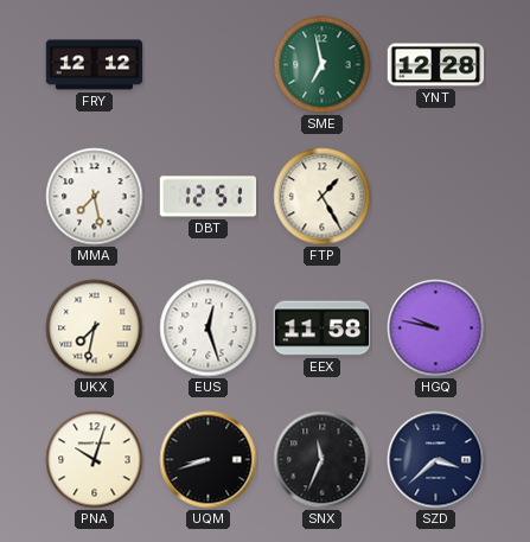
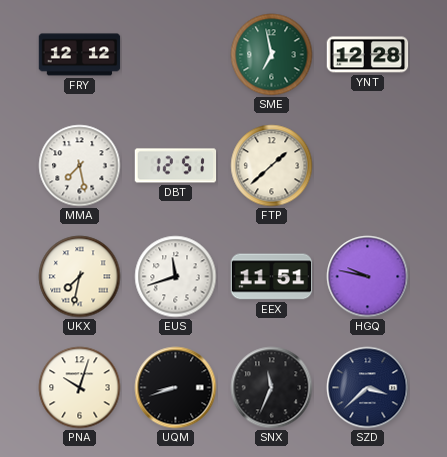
FTP: 1:25 -> 1:38 (272, 166)
EUS: 12:27 -> 11:42 (176, 277)
EEX: 11:58 -> 11:51 (272, 277)
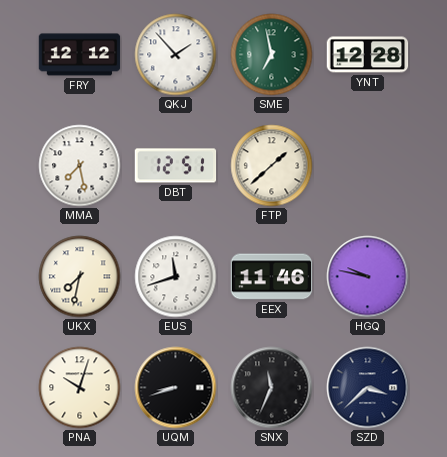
QKJ: none -> 1:53 (176, 55)
EEX: 11:51 -> 11:46 (272, 277)
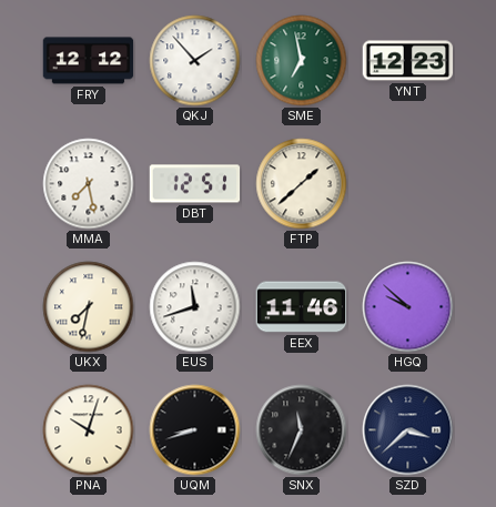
YNT: 12:28 -> 12:23 (408, 61)
HGQ: 9:47 -> 9:52 (408, 307)
